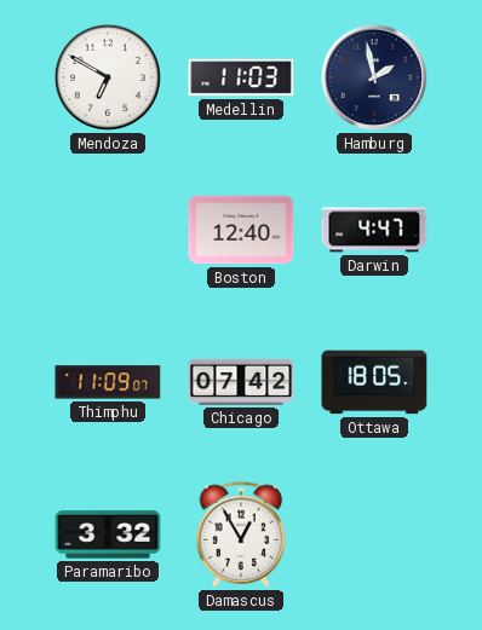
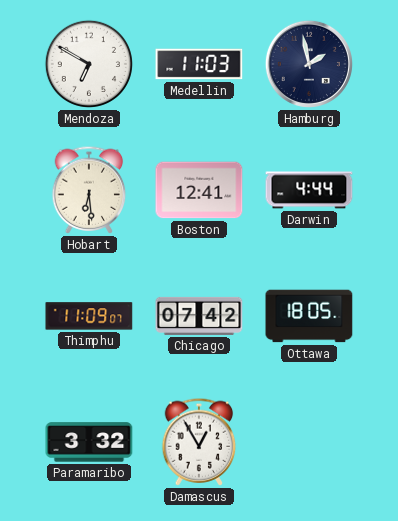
Hobart: none -> 6:29 (89, 190)
Boston: 12:40 -> 12:41 (199, 190)
Darwin: 4:47 -> 4:44 (309, 190)
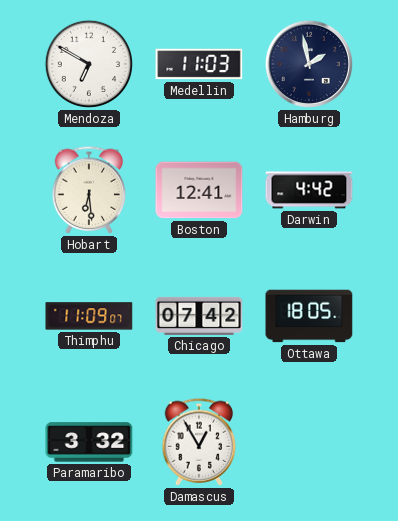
Darwin: 4:44 -> 4:42 (309, 190)
